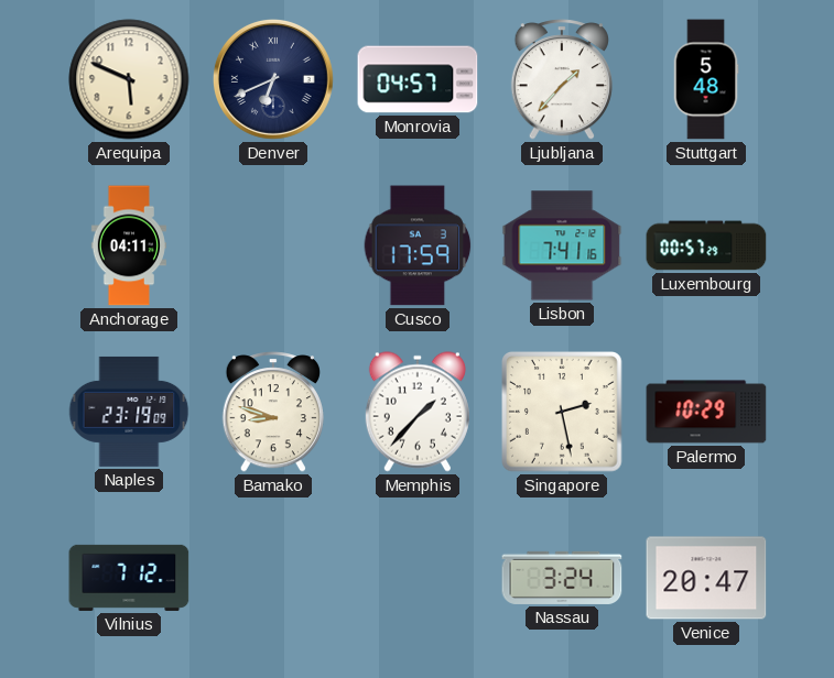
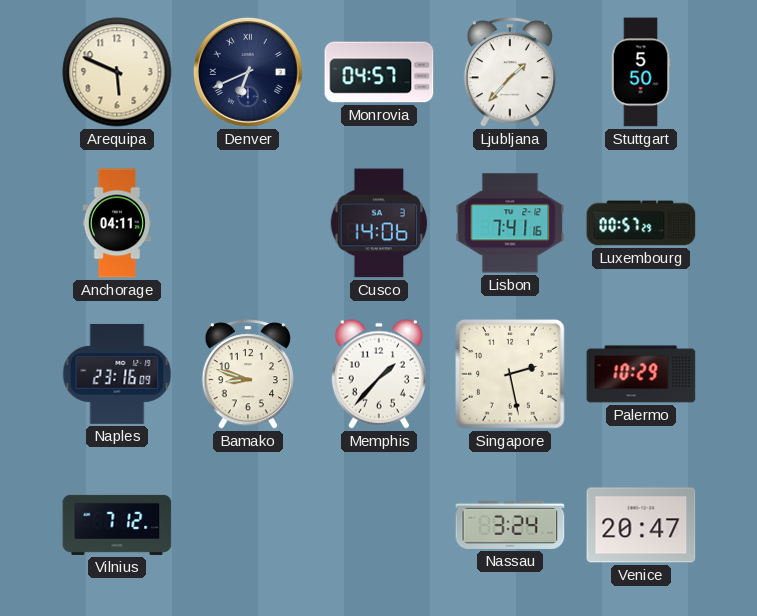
Stuttgart: 5:48 -> 5:50 (641, 72)
Cusco: 17:59 -> 14:06 (379, 223)
Naples: 23:19 -> 23:16 (117, 374)
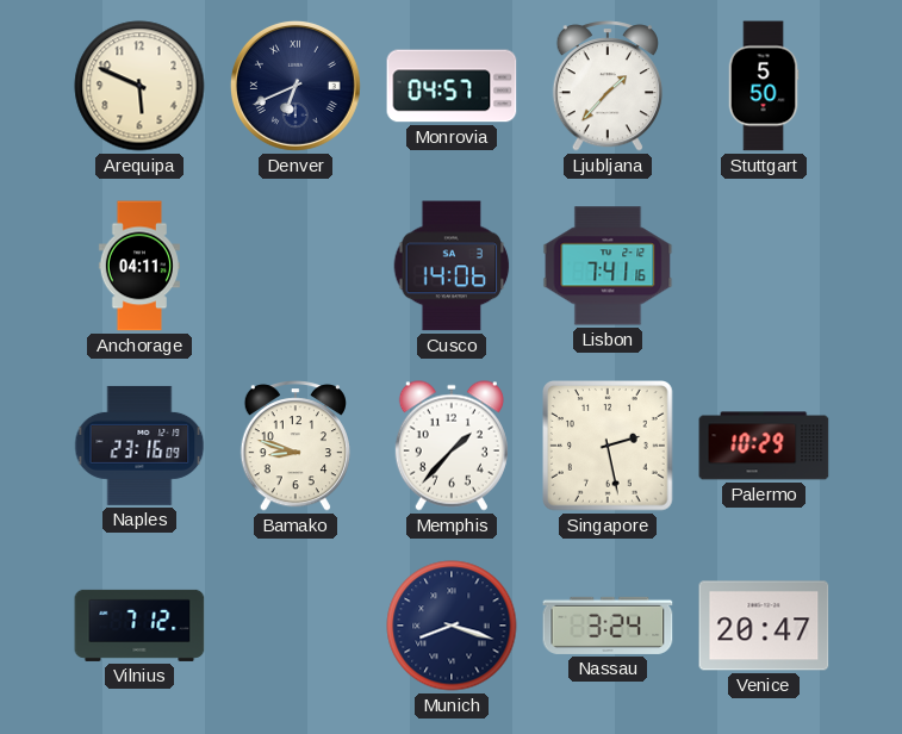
Luxembourg: 00:57 -> none (641, 223)
Munich: none -> 8:18 (452, 626)
